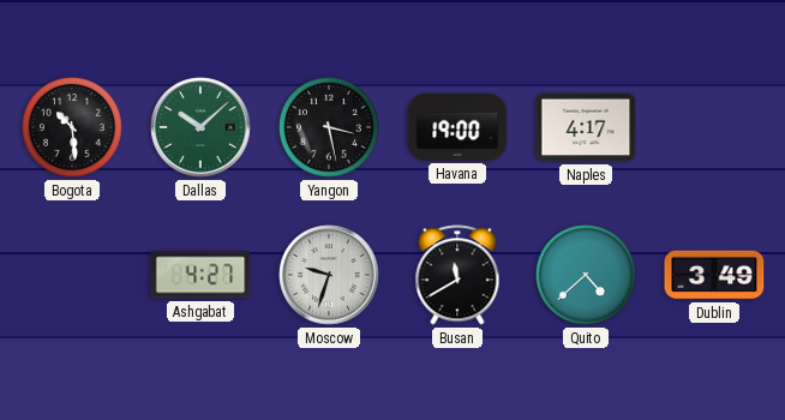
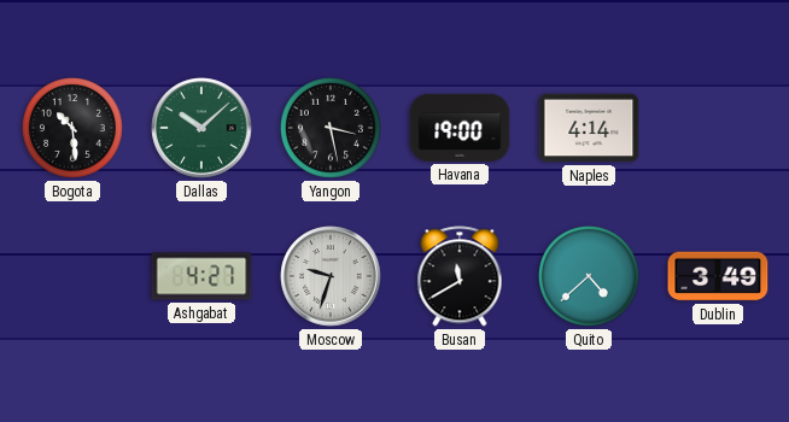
Naples: 4:17 -> 4:14 (589, 128)
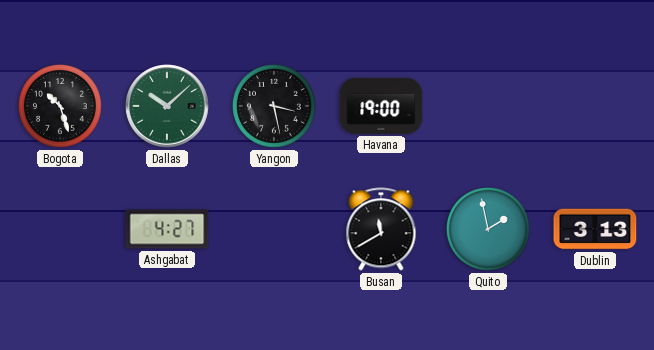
Bogota: 10:29 -> 10:27 (61, 107)
Naples: 4:14 -> none (589, 128)
Moscow: 9:33 -> none (331, 276)
Quito: 4:38 -> 1:58 (489, 230)
Dublin: 3:49 -> 3:13 (595, 229)
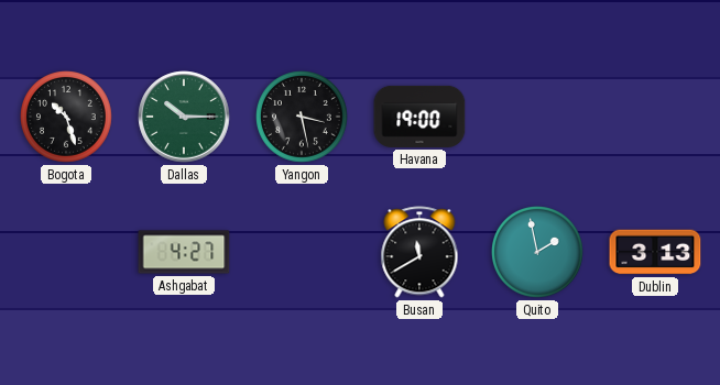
Dallas: 10:08 -> 10:15 (184, 117)
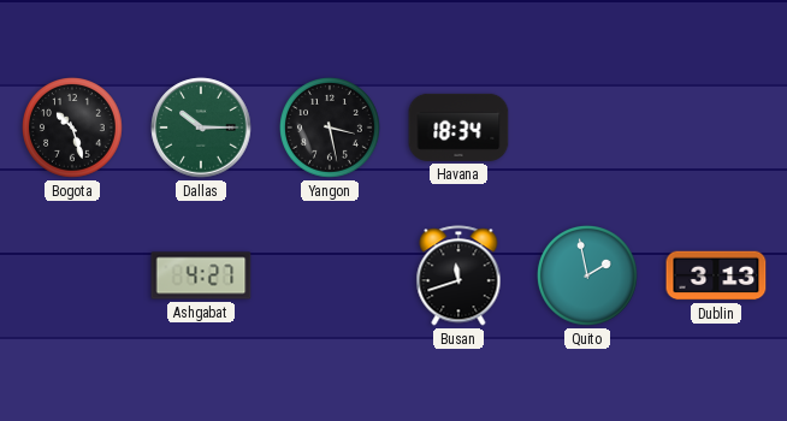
Havana: 19:00 -> 18:34 (458, 128)
Busan: 11:40 -> 11:42 (458, 275)
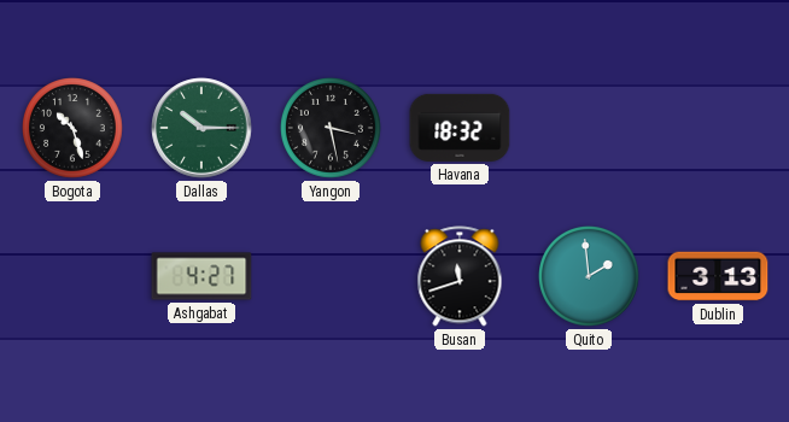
Havana: 18:34 -> 18:32 (460, 128)
Quito: 1:58 -> 1:59 (590, 277)
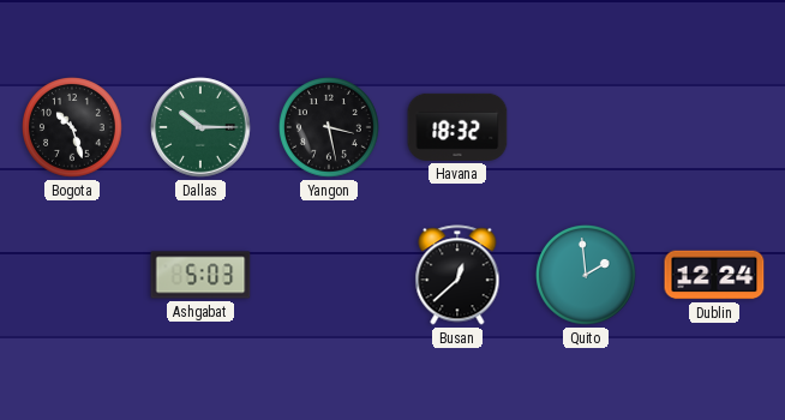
Ashgabat: 4:27 -> 5:03 (200, 275)
Busan: 11:42 -> 12:38 (457, 275)
Dublin: 3:13 -> 12:24 (714, 275)
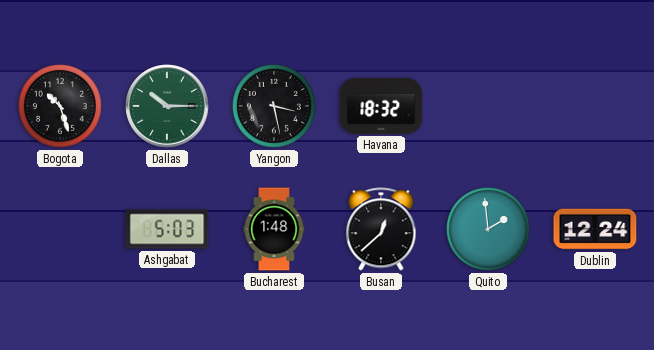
Bucharest: none -> 1:48 (274, 229)
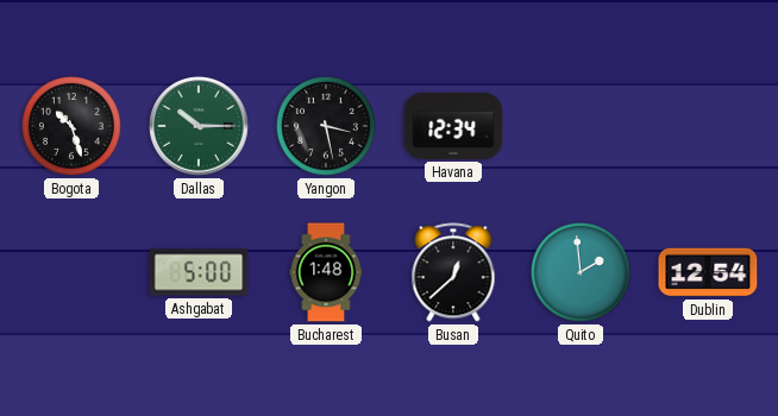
Havana: 18:32 -> 12:34 (453, 126)
Ashgabat: 5:03 -> 5:00 (199, 272)
Dublin: 12:24 -> 12:54 (708, 272)
